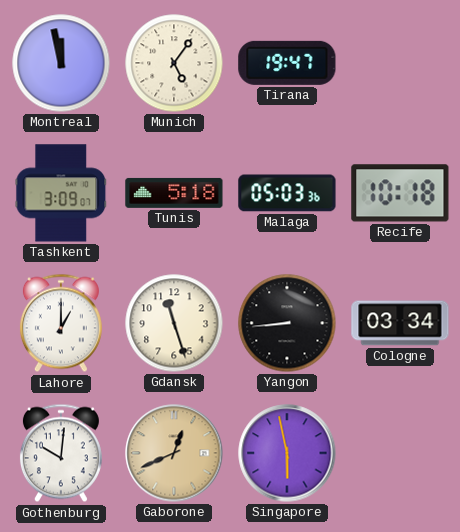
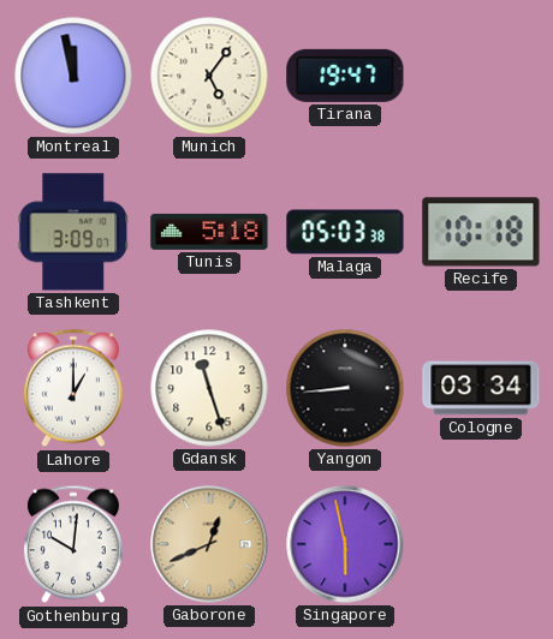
Malaga: 05:03:36 -> 05:03:38 (345, 232)
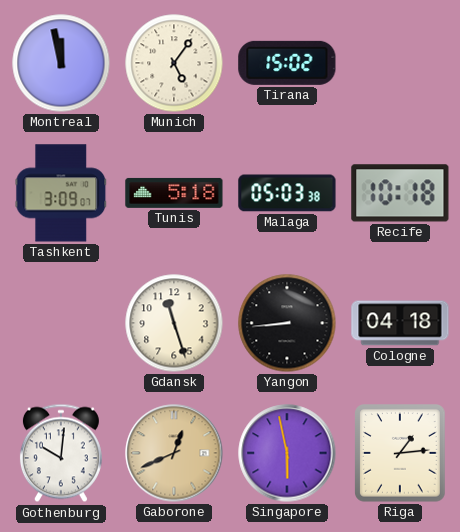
Tirana: 19:47 -> 15:02 (287, 63)
Lahore: 1:00 -> none (73, 388)
Cologne: 03:34 -> 04:18 (400, 323)
Riga: none -> 1:14 (401, 454)
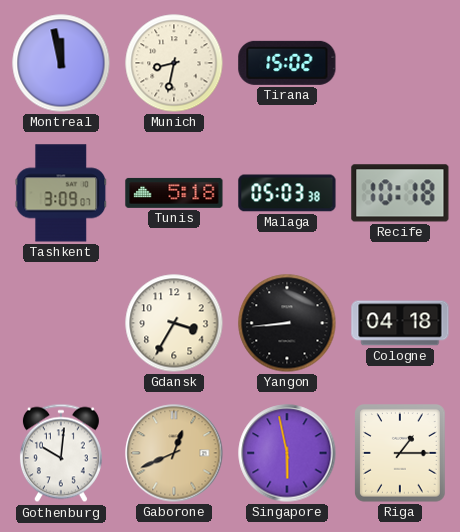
Munich: 5:06 -> 8:32 (174, 63)
Gdansk: 11:27 -> 3:35 (174, 323)
Riga: 1:14 -> 1:15 (401, 454)
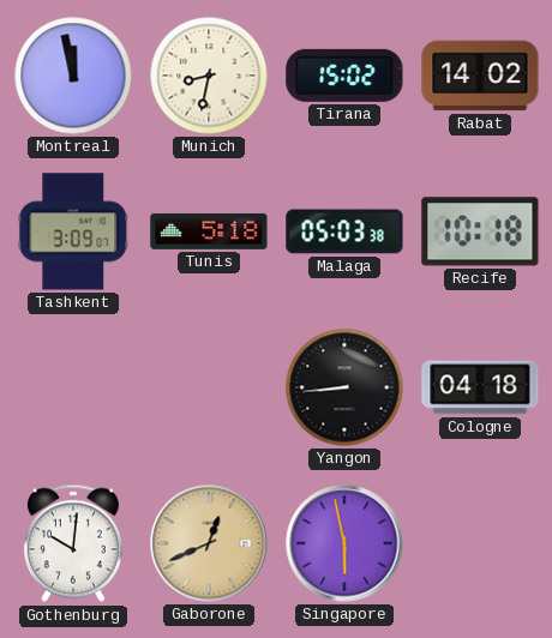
Rabat: none -> 14:02 (480, 76)
Gdansk: 3:35 -> none (174, 323)
Riga: 1:15 -> none (401, 454)
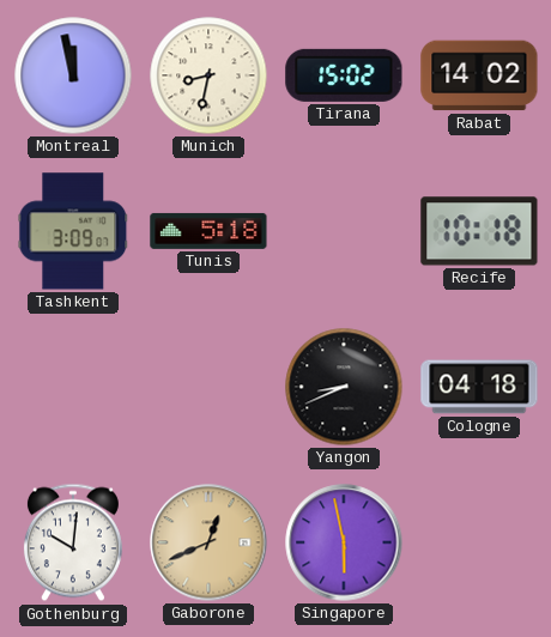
Malaga: 05:03 -> none (344, 231)
Yangon: 8:44 -> 8:41 (344, 387)
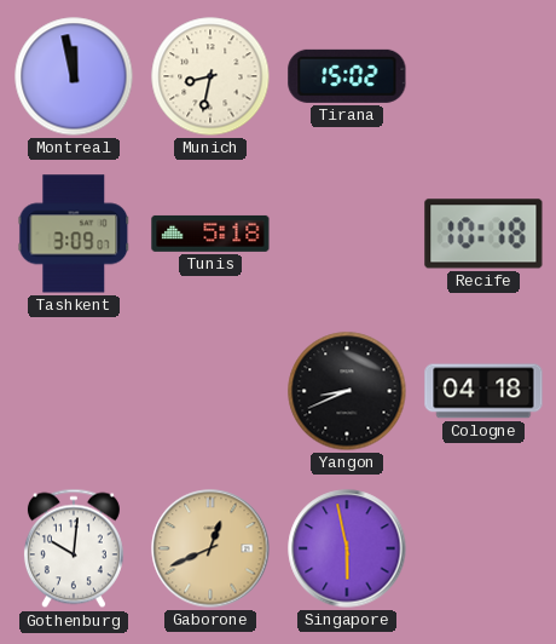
Rabat: 14:02 -> none (479, 75)
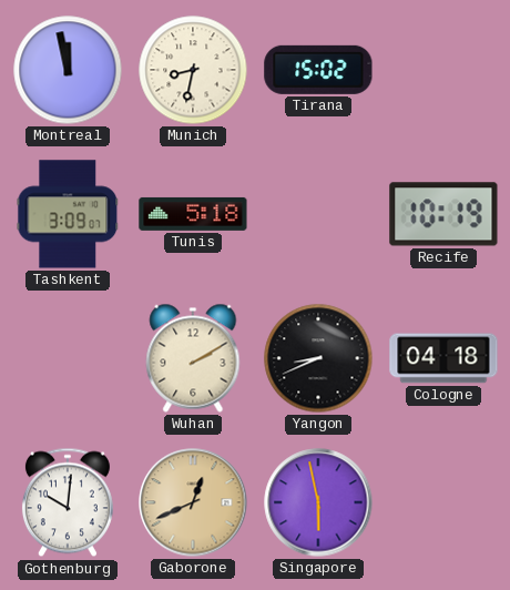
Recife: 10:18 -> 10:19 (443, 214)
Wuhan: none -> 2:10 (193, 358)
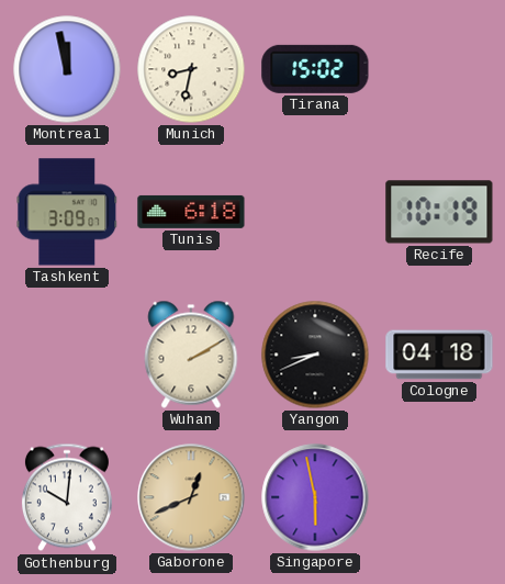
Tunis: 5:18 -> 6:18 (191, 212)
